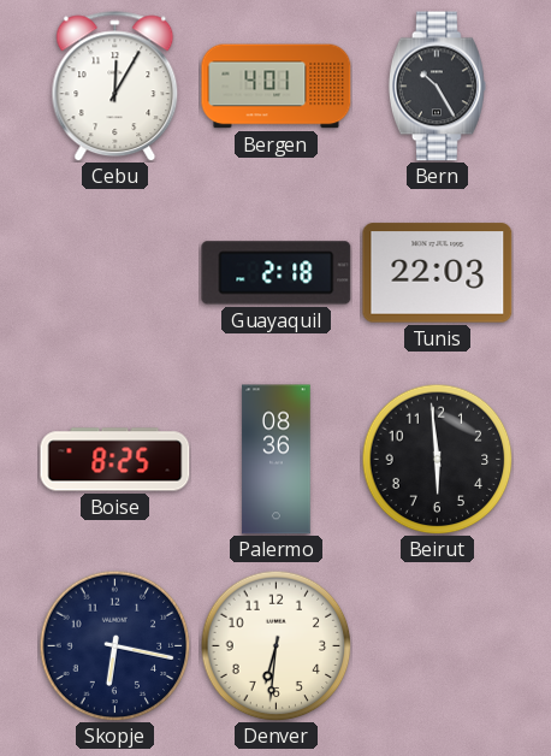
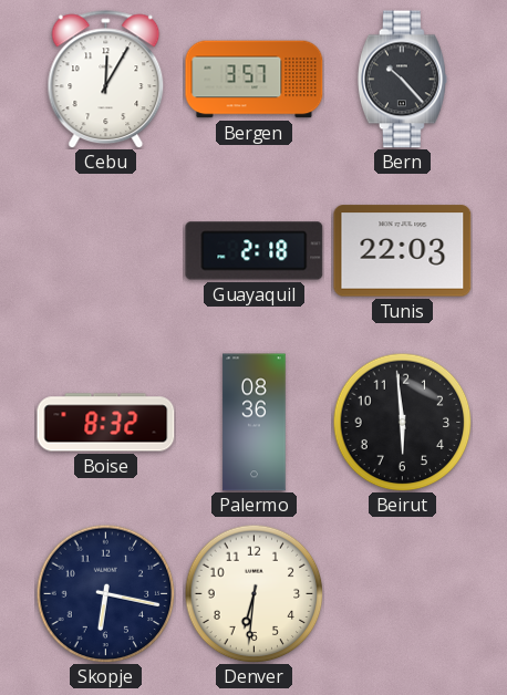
Bergen: 4:01 -> 3:57 (255, 80)
Bern: 10:25 -> 10:23 (402, 80)
Boise: 8:25 -> 8:32 (106, 423)
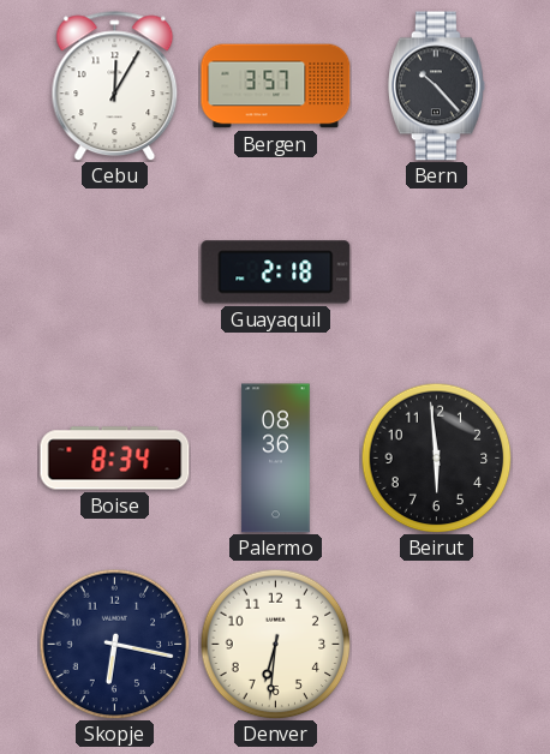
Tunis: 22:03 -> none (403, 251)
Boise: 8:32 -> 8:34 (115, 459)
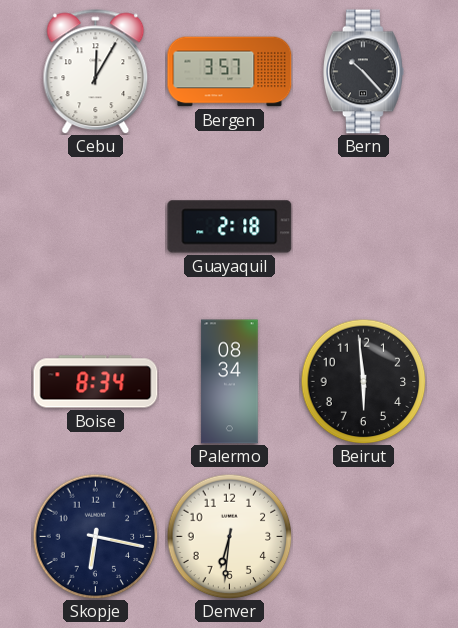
Palermo: 08:36 -> 08:34 (230, 382)
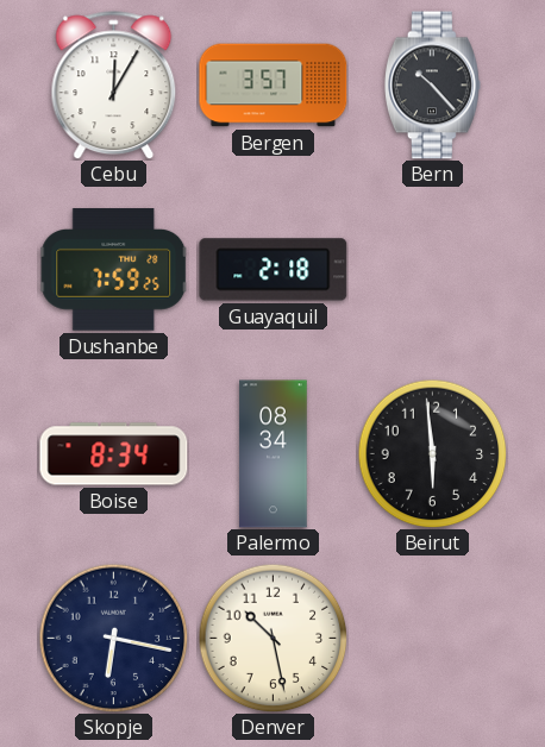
Dushanbe: none -> 7:59 (114, 270)
Denver: 6:31 -> 10:28 (272, 638)
